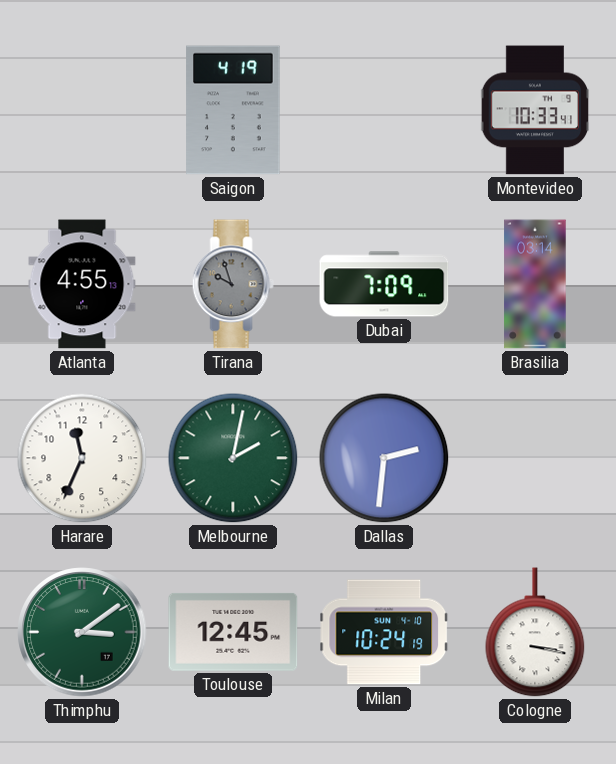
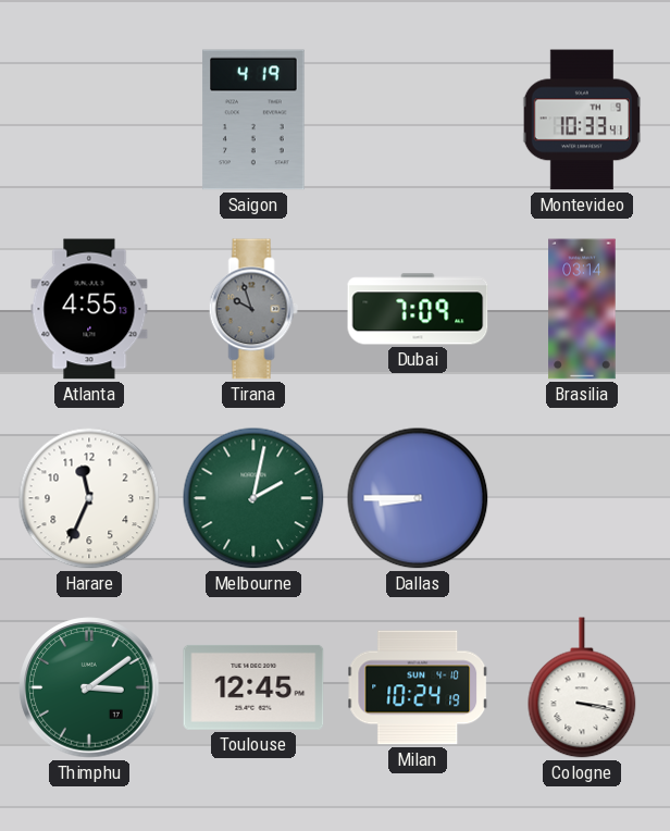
Dallas: 2:31 -> 8:45 (418, 498)
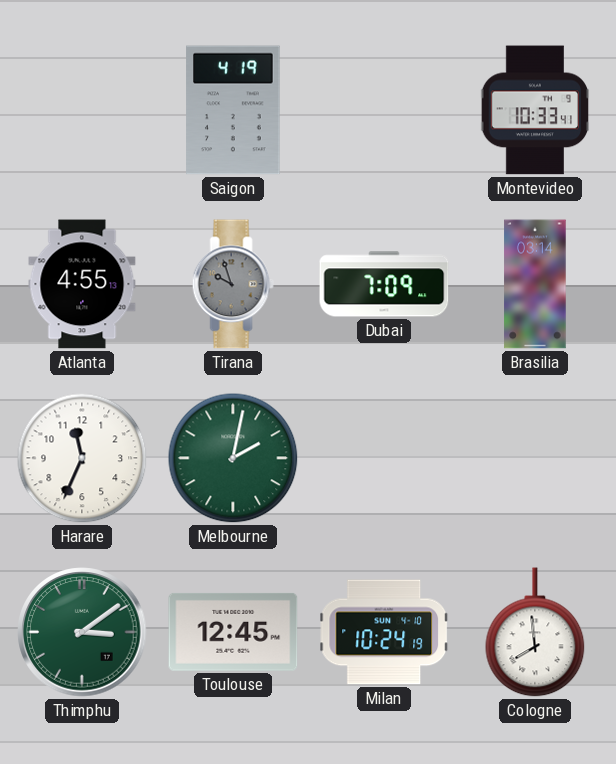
Dallas: 8:45 -> none (418, 498)
Cologne: 3:17 -> 7:59 (535, 632)
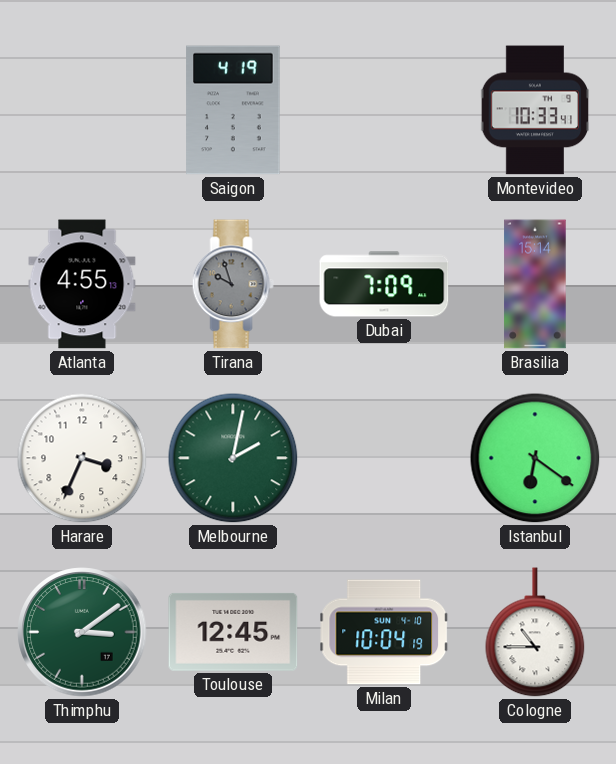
Brasilia: 03:14 -> 15:14 (535, 284)
Harare: 11:34 -> 3:34 (82, 458)
Istanbul: none -> 6:21 (535, 458)
Milan: 10:24 -> 10:04 (385, 632)
Cologne: 7:59 -> 10:45 (535, 632)
